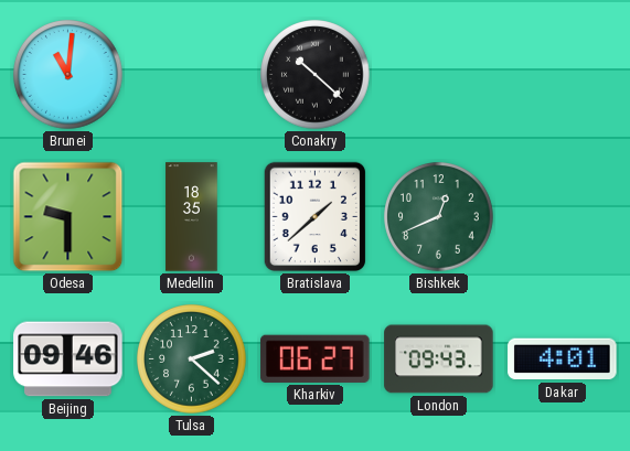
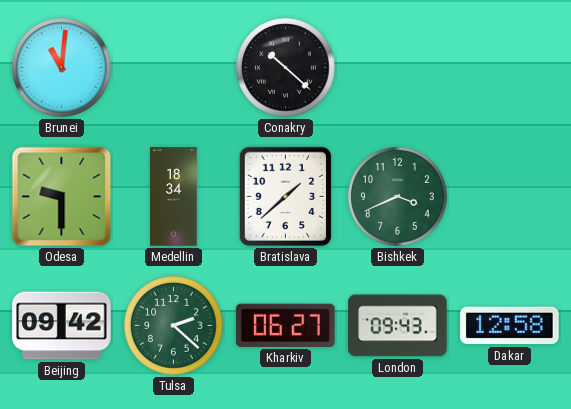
Medellin: 18:35 -> 18:34 (174, 197)
Bishkek: 12:41 -> 3:41 (398, 197)
Beijing: 09:46 -> 09:42 (62, 326)
Dakar: 4:01 -> 12:58 (510, 326)
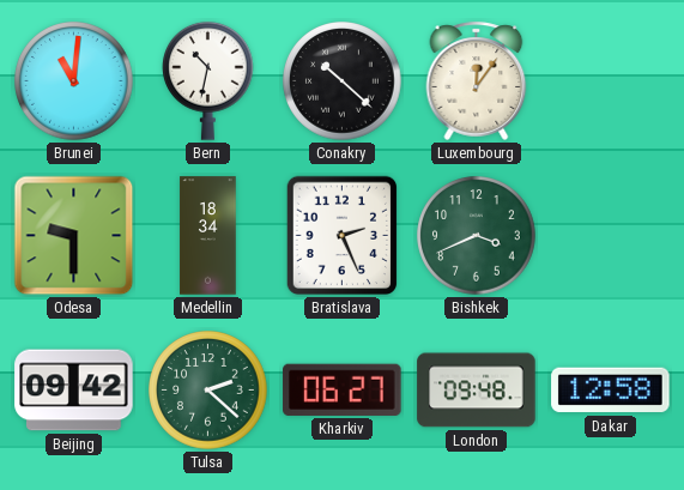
Bern: none -> 10:32 (208, 80)
Luxembourg: none -> 12:06 (477, 80)
Bratislava: 1:38 -> 2:26 (343, 236)
London: 09:43 -> 09:48 (477, 391)
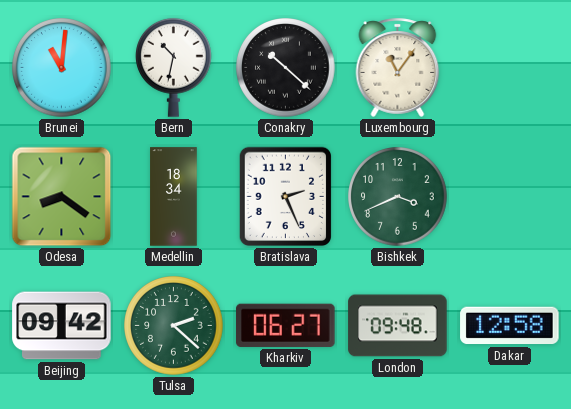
Luxembourg: 12:06 -> 11:06 (398, 67)
Odesa: 9:30 -> 8:21 (62, 197)
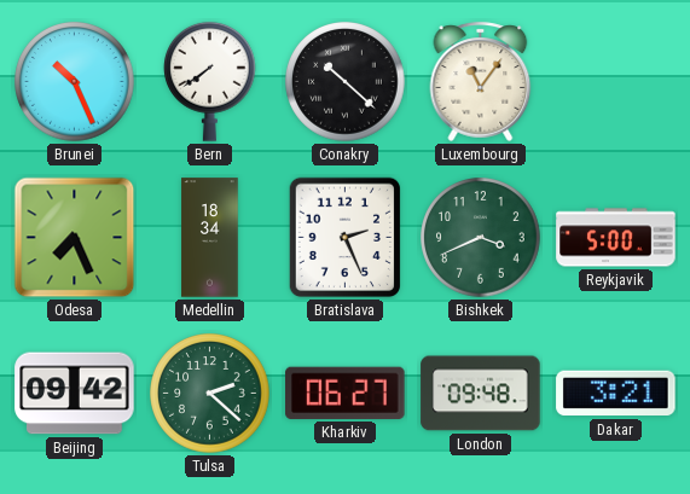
Brunei: 11:01 -> 10:26 (75, 82)
Bern: 10:32 -> 7:39 (210, 81)
Odesa: 8:21 -> 7:26 (75, 238)
Reykjavik: none -> 5:00 (616, 238)
Dakar: 12:58 -> 3:21 (616, 394)
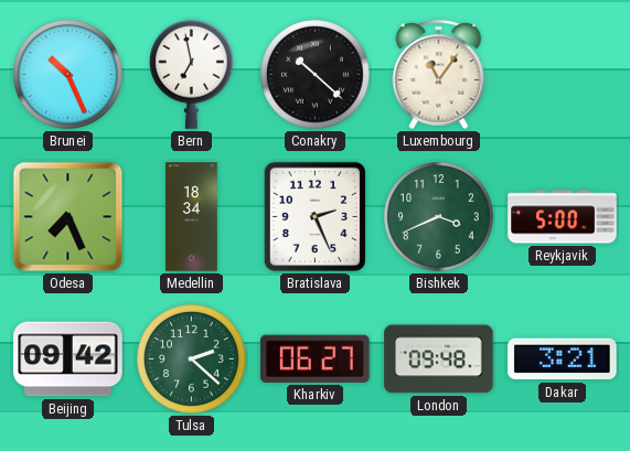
Bern: 7:39 -> 6:58 (192, 74)
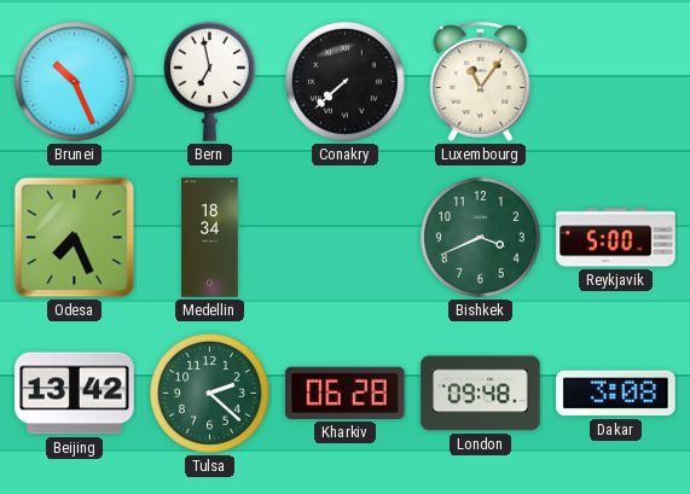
Conakry: 10:22 -> 7:38 (346, 82)
Bratislava: 2:26 -> none (316, 217)
Beijing: 09:42 -> 13:42 (75, 394)
Kharkiv: 06:27 -> 06:28 (346, 393)
Dakar: 3:21 -> 3:08 (616, 394)
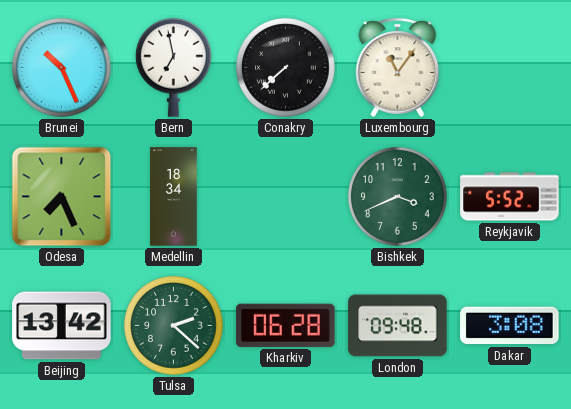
Reykjavik: 5:00 -> 5:52 (510, 197)
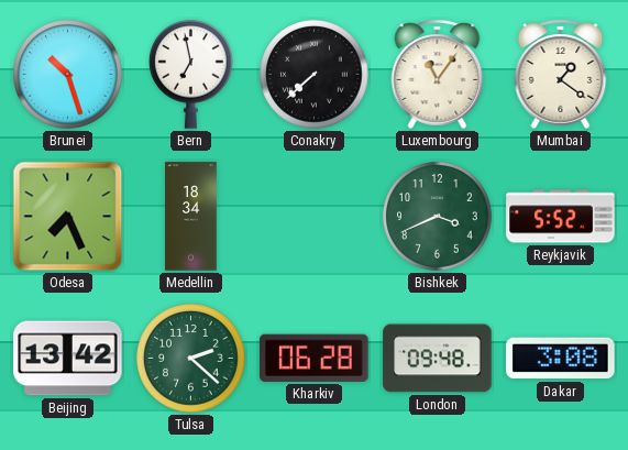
Brunei: 10:26 -> 10:27 (68, 75)
Mumbai: none -> 1:21 (561, 74)
